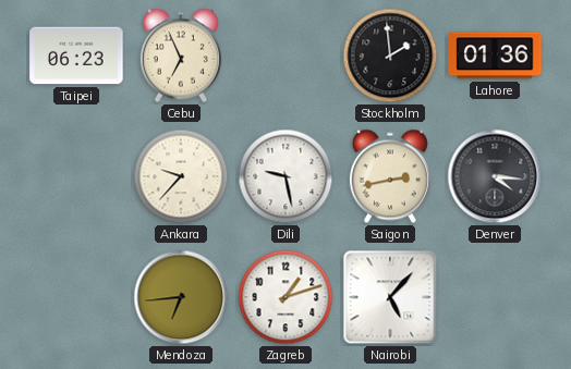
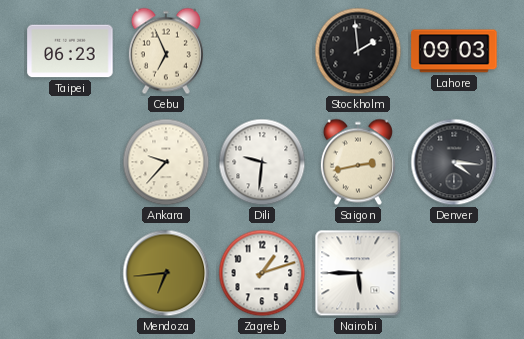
Lahore: 01:36 -> 09:03 (454, 51)
Dili: 9:28 -> 9:31 (262, 162)
Nairobi: 5:07 -> 5:45 (358, 273)
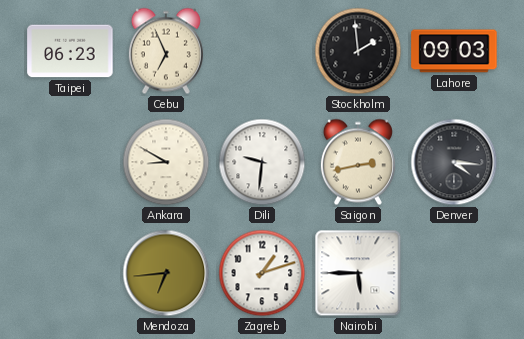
Ankara: 9:37 -> 8:50 (166, 162)
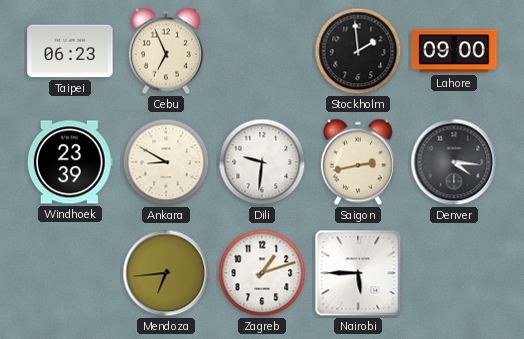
Lahore: 09:03 -> 09:00 (454, 51)
Windhoek: none -> 23:39 (70, 162)
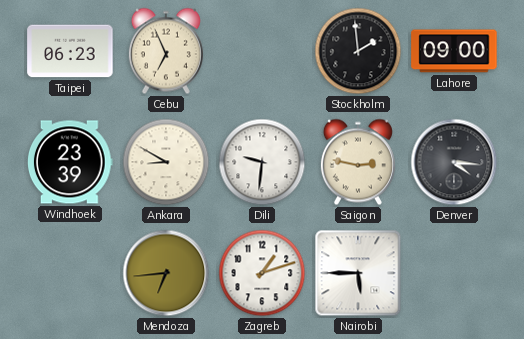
Saigon: 2:43 -> 2:47 (358, 162)
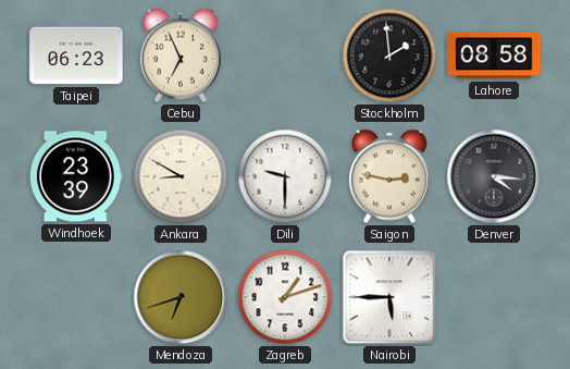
Lahore: 09:00 -> 08:58 (494, 56)
Dili: 9:31 -> 9:30 (285, 176)
Mendoza: 6:44 -> 6:42 (181, 297)
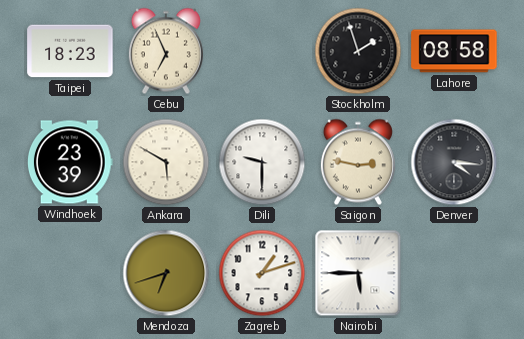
Taipei: 06:23 -> 18:23 (70, 51)
Stockholm: 1:59 -> 1:57 (358, 51)
Ankara: 8:50 -> 5:50 (166, 162)
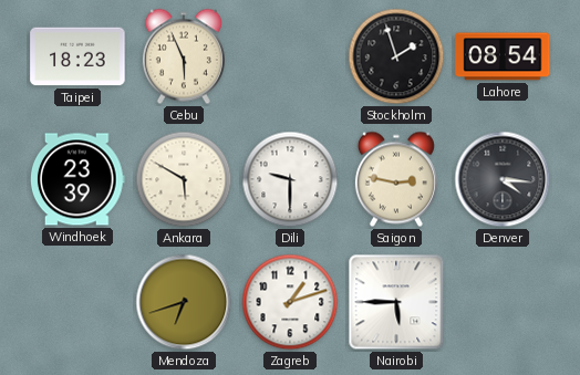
Cebu: 6:56 -> 5:56 (184, 56)
Lahore: 08:58 -> 08:54 (503, 56)
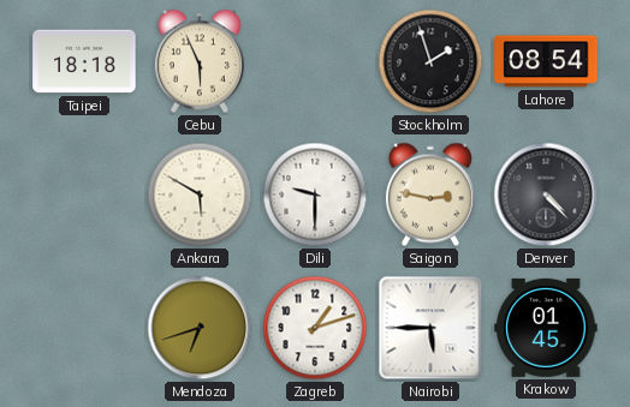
Taipei: 18:23 -> 18:18 (84, 61)
Windhoek: 23:39 -> none (77, 179)
Denver: 4:16 -> 4:23 (546, 194)
Krakow: none -> 01:45 (546, 328)
